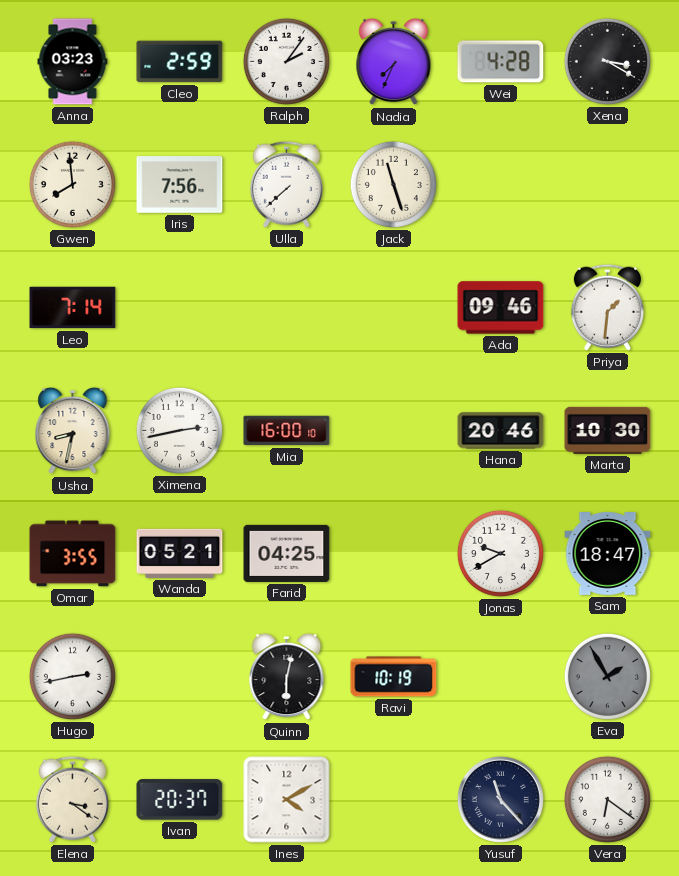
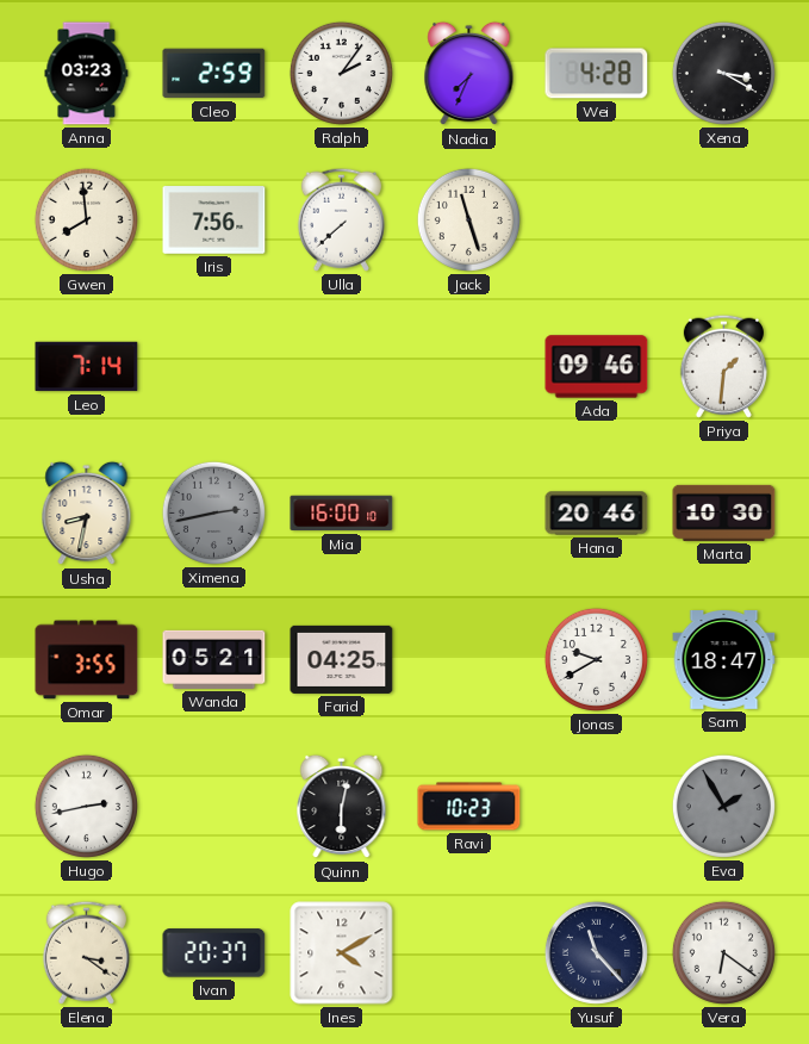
Ximena dial: white -> grey (213, 512)
Ravi: 10:19 -> 10:23 (469, 807)
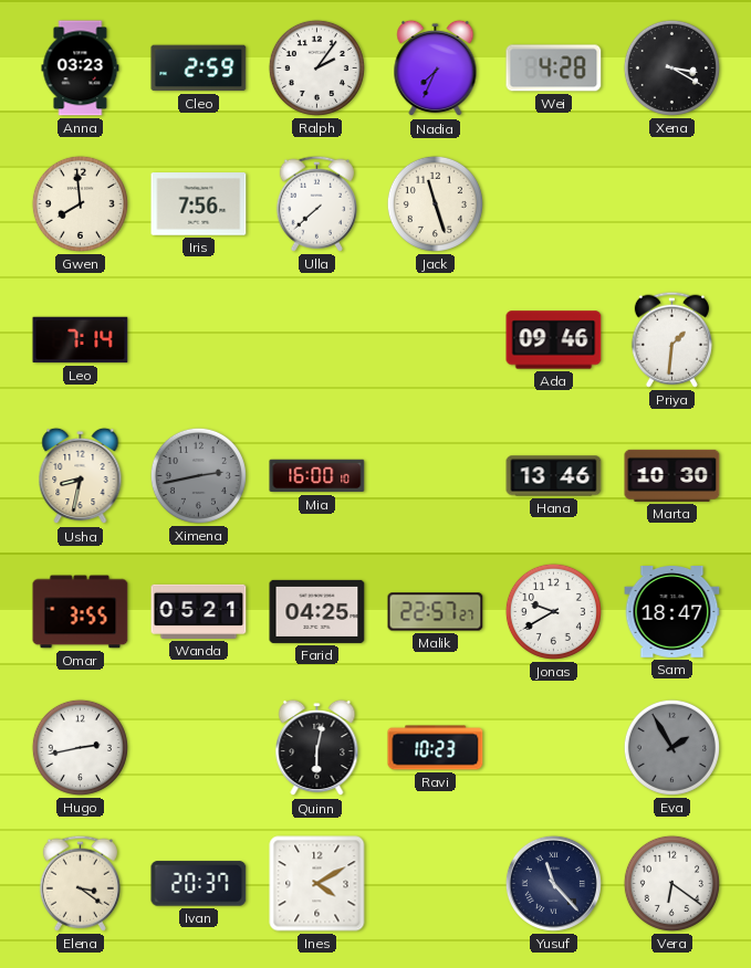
Hana: 20:46 -> 13:46 (554, 476)
Malik: none -> 22:57 (436, 612)
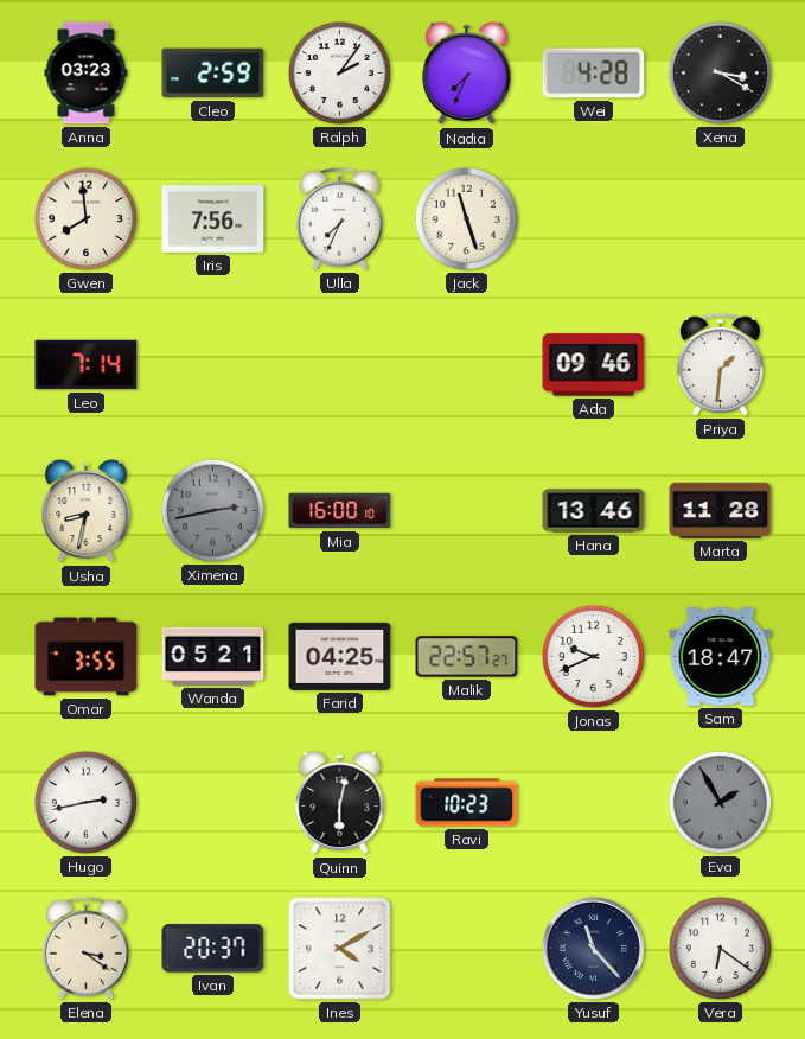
Ulla: 7:38 -> 7:34 (339, 218)
Marta: 10:30 -> 11:28 (721, 510)
Jonas: 9:40 -> 9:41 (593, 656)
